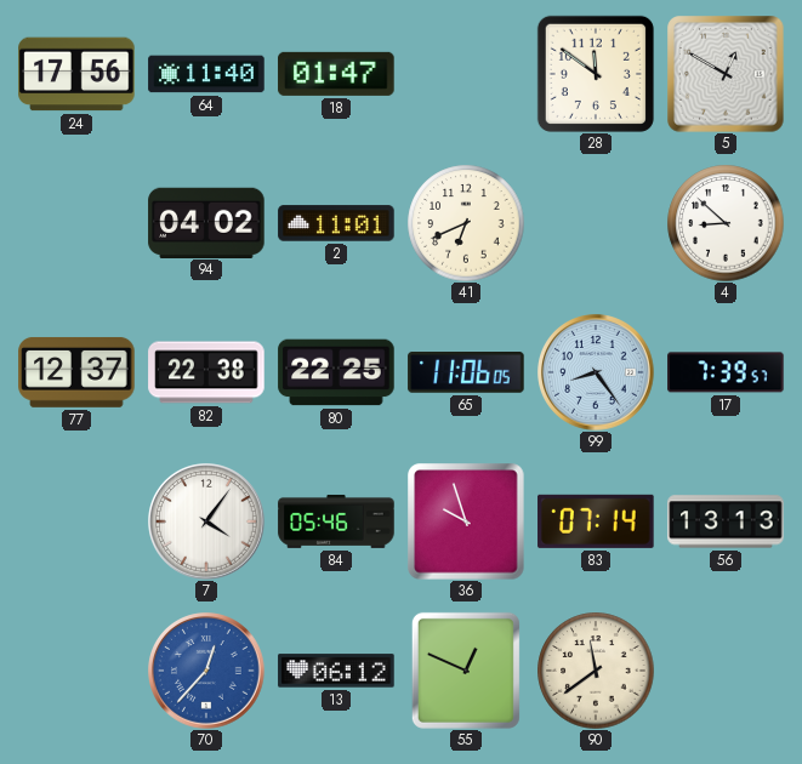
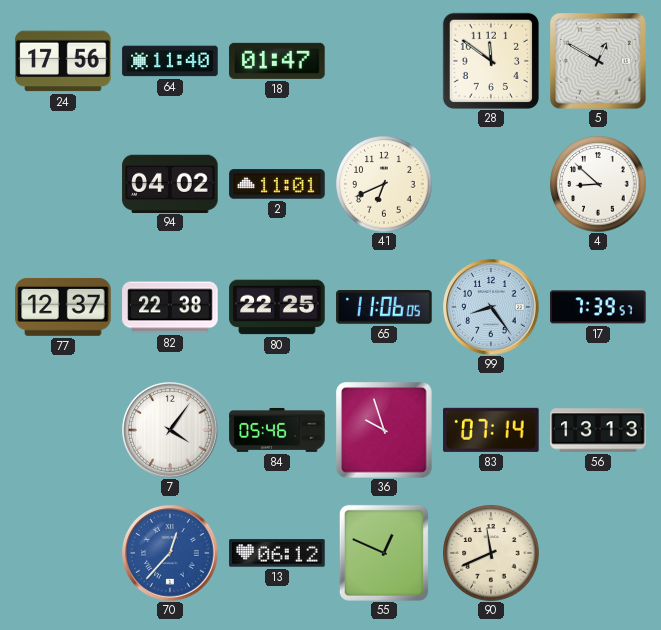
90: 11:39 -> 11:41 (491, 553)
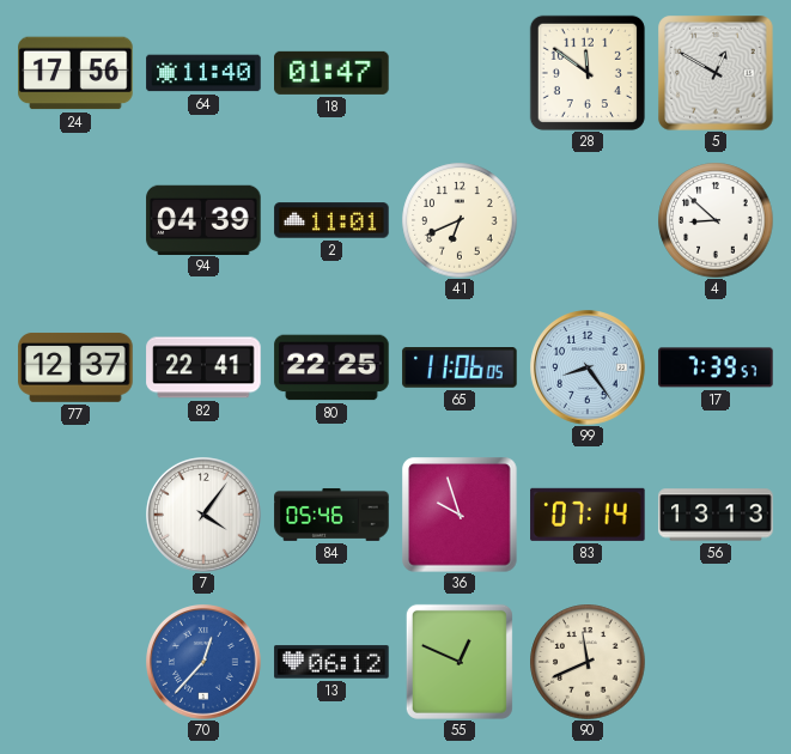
94: 04:02 -> 04:39 (203, 219)
82: 22:38 -> 22:41 (203, 367)
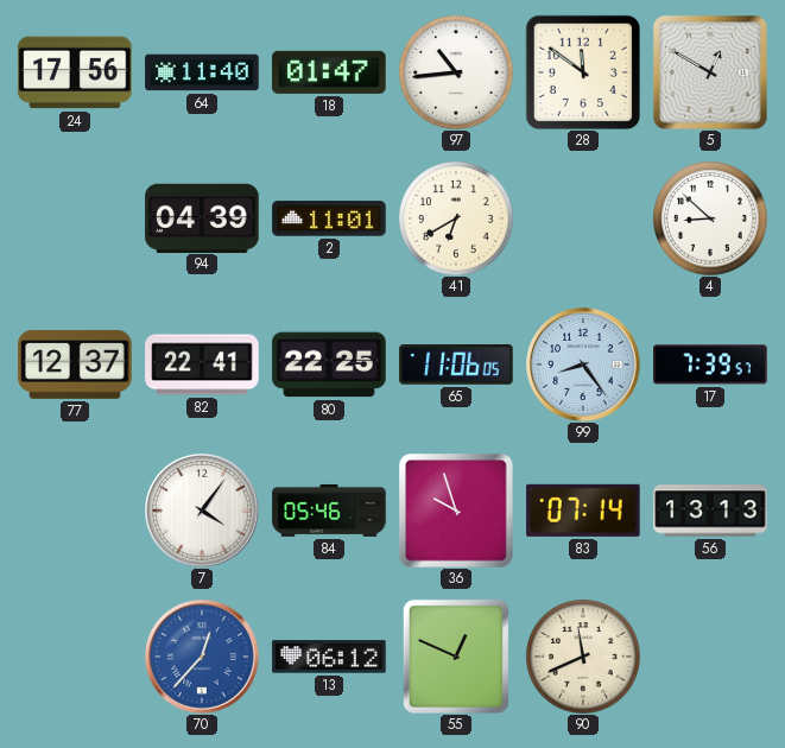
97: none -> 10:44 (456, 72)
41: 6:41 -> 6:40 (456, 218)
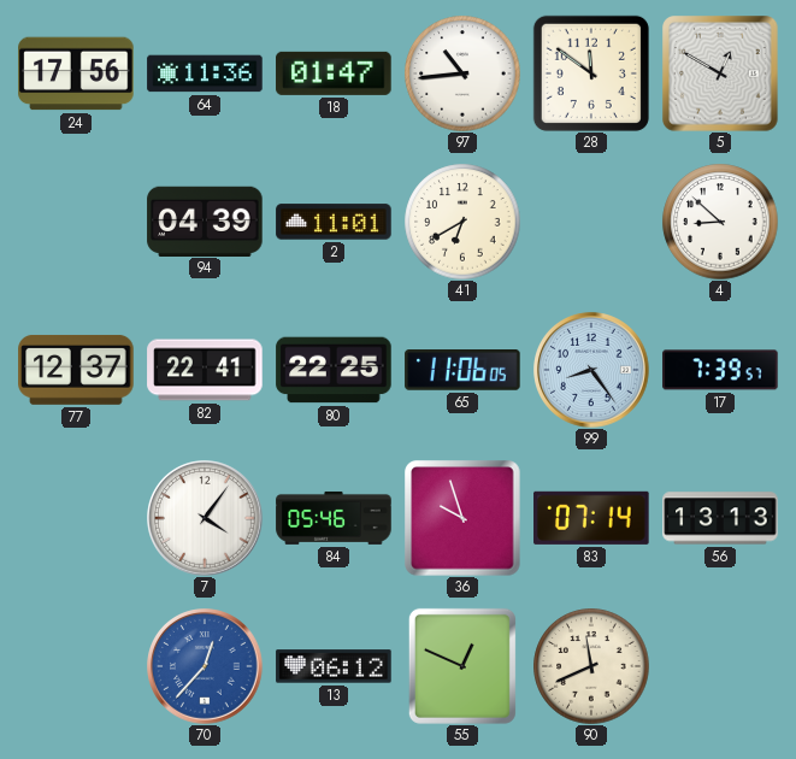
64: 11:40 -> 11:36 (205, 73)
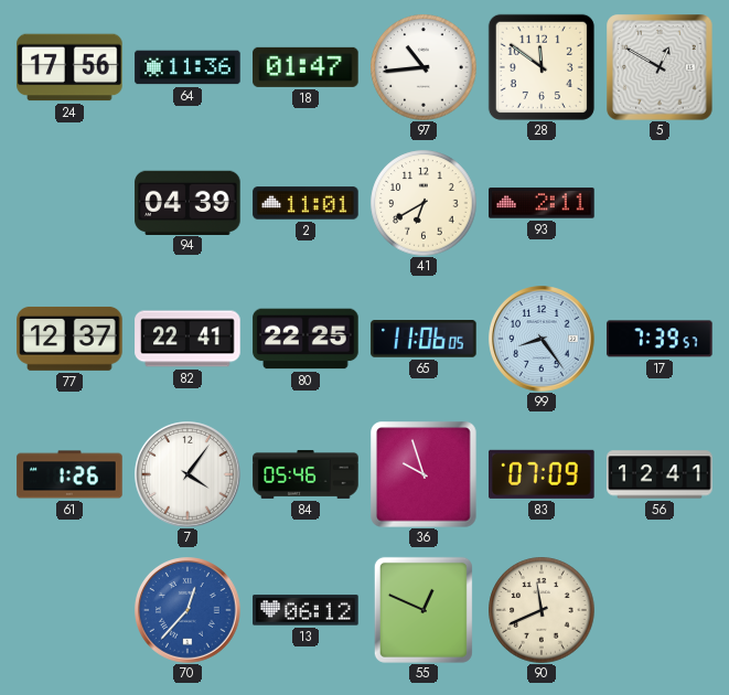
93: none -> 2:11 (542, 203)
4: 8:52 -> none (720, 222)
61: none -> 1:26 (69, 474)
83: 07:14 -> 07:09 (542, 474)
56: 13:13 -> 12:41 (660, 474)
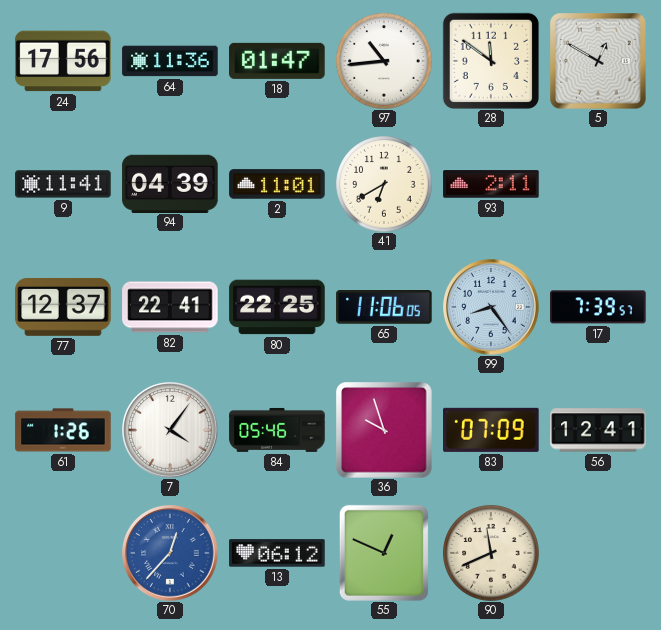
9: none -> 11:41 (63, 184)
